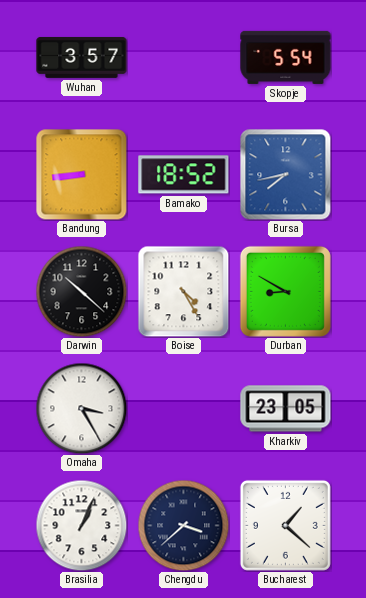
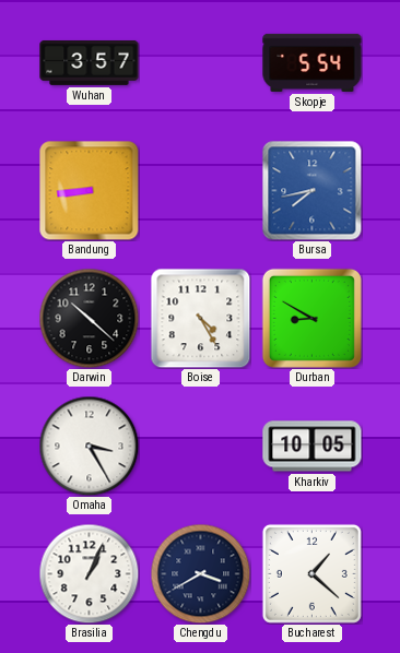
Bamako: 18:52 -> none (184, 175)
Kharkiv: 23:05 -> 10:05 (313, 447)
Chengdu: 3:38 -> 3:40 (200, 573)
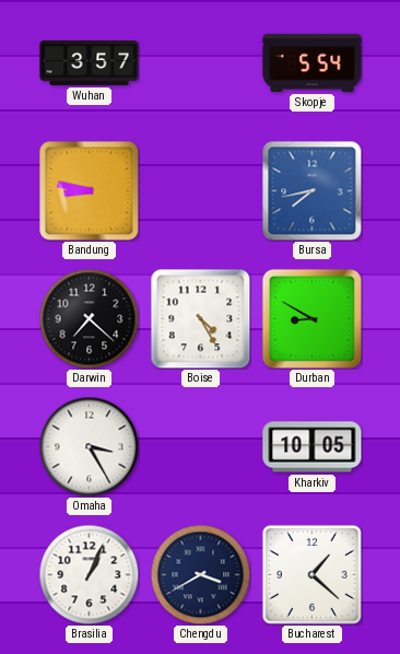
Bandung: 8:44 -> 8:47 (89, 190)
Darwin: 10:22 -> 7:22 (89, 318)
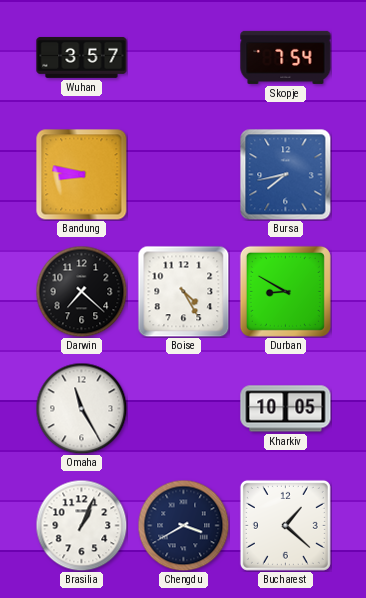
Skopje: 5:54 -> 7:54 (286, 57)
Omaha: 3:25 -> 11:25 (81, 408)
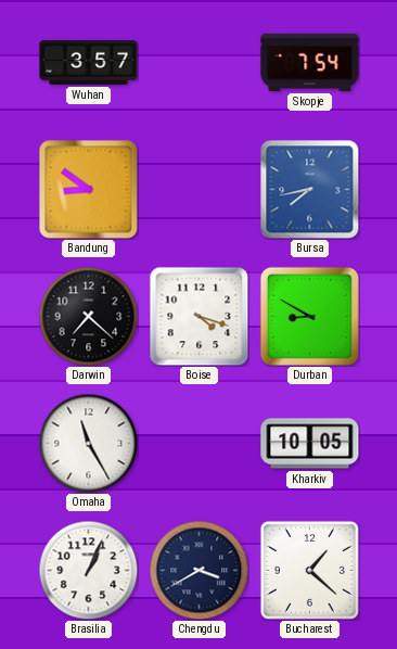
Bandung: 8:47 -> 8:51 (88, 189)
Boise: 4:25 -> 4:18 (198, 316)
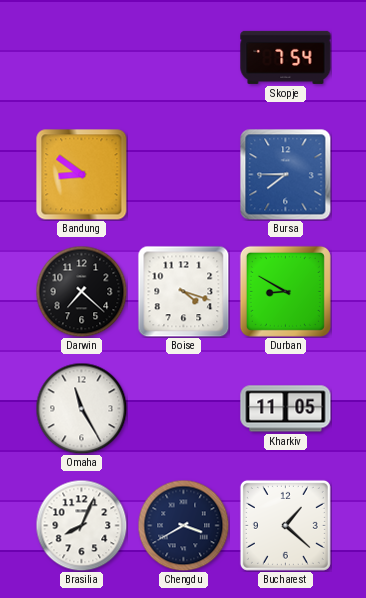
Wuhan: 3:57 -> none (89, 62)
Bursa: 7:43 -> 7:45 (285, 174)
Kharkiv: 10:05 -> 11:05 (286, 409)
Brasilia: 1:04 -> 8:04 (81, 525)
